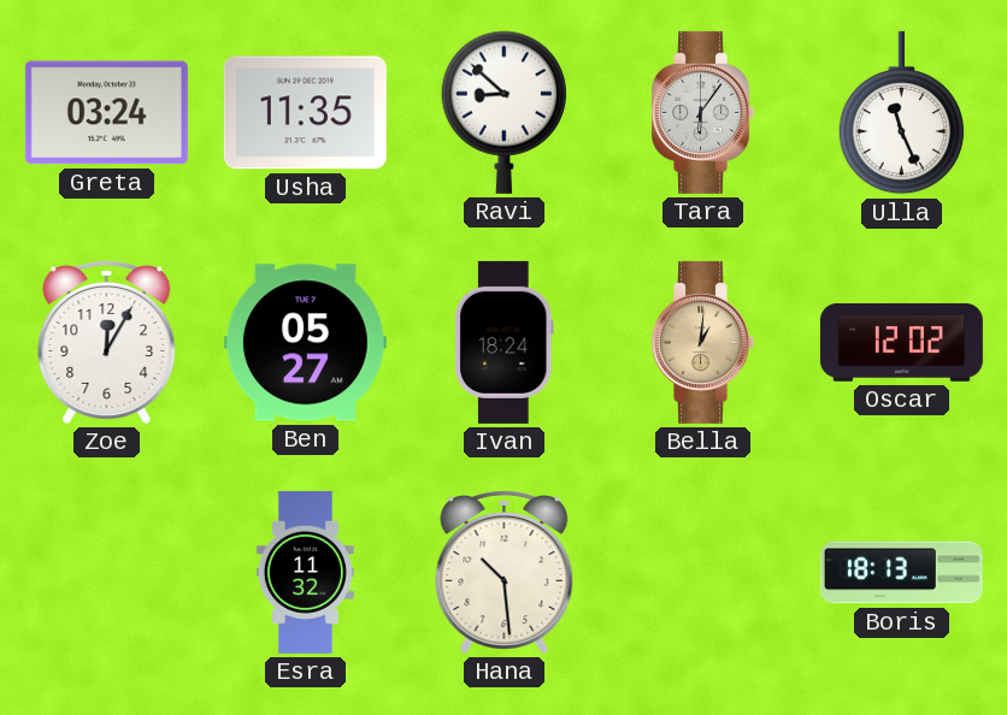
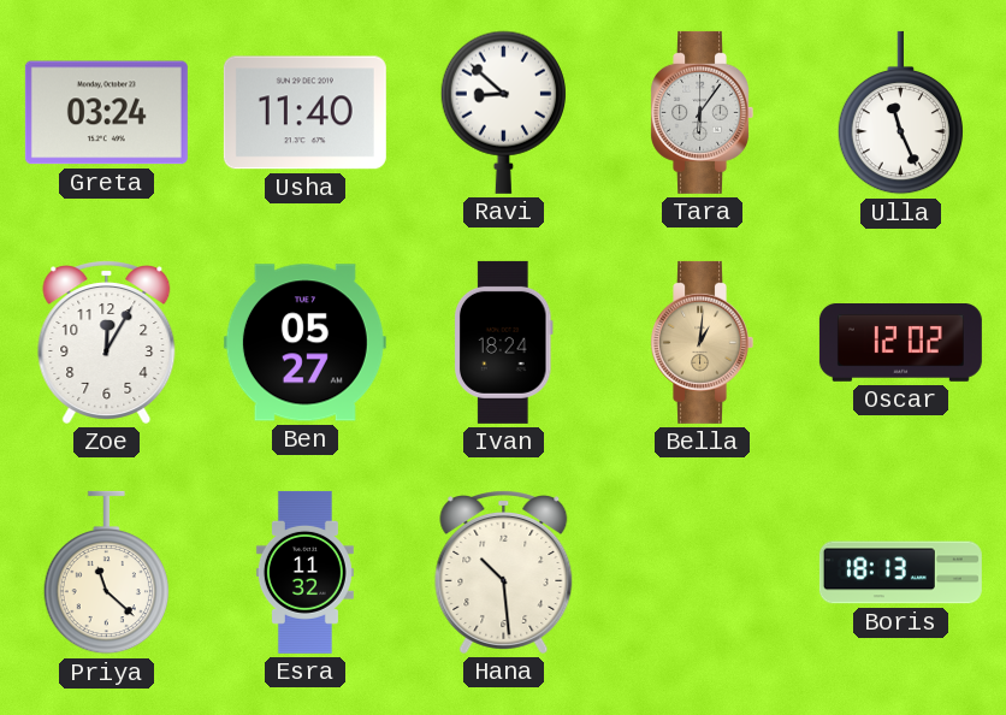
Usha: 11:35 -> 11:40 (304, 113)
Priya: none -> 11:22 (106, 573)
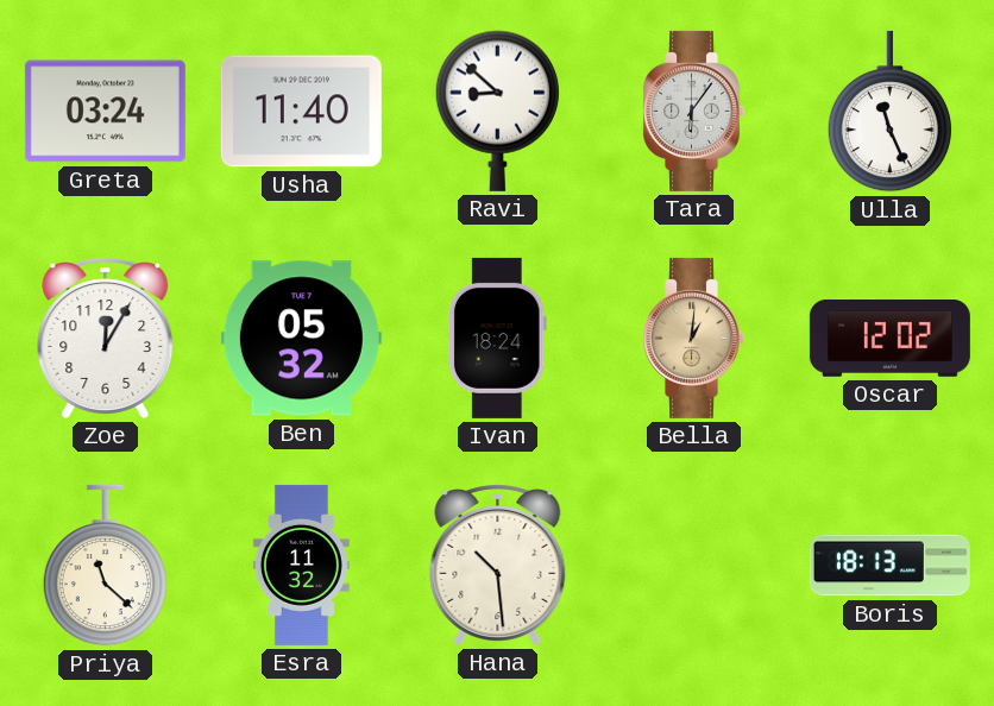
Ben: 05:27 -> 05:32 (301, 339)
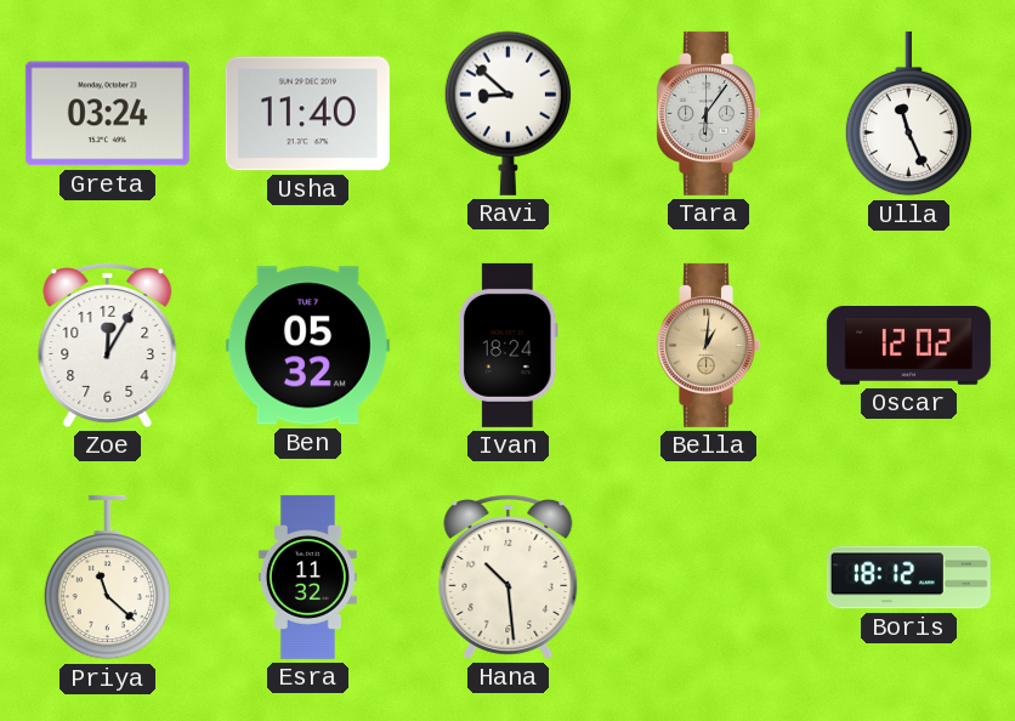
Boris: 18:13 -> 18:12 (908, 578)
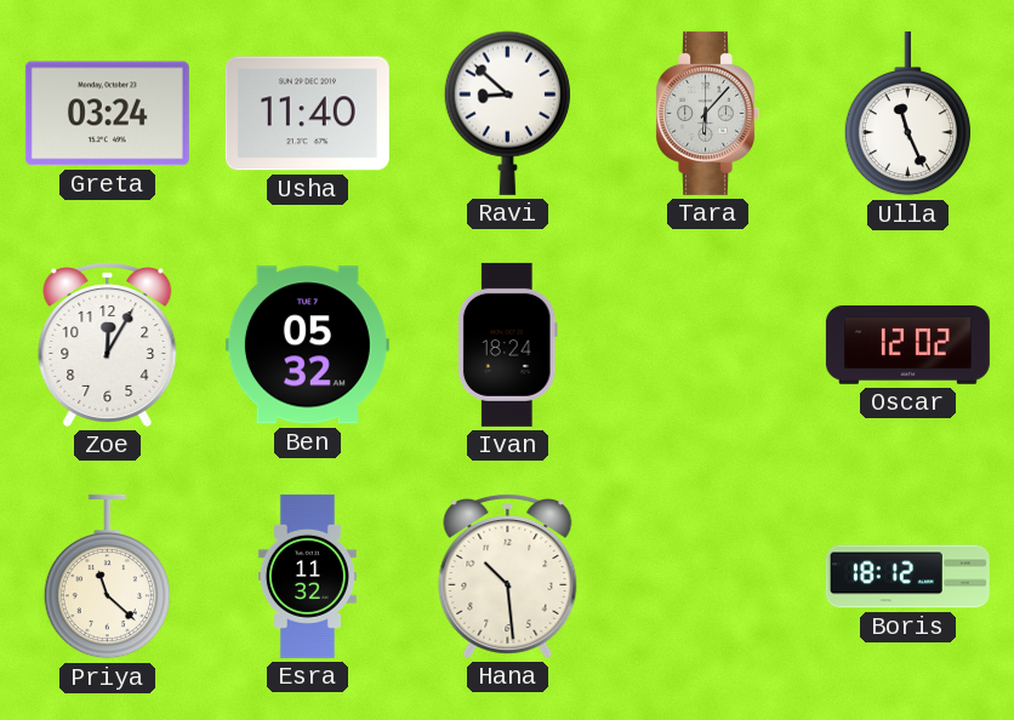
Tara: 6:06 -> 6:07 (707, 113)
Bella: 1:01 -> none (708, 345)
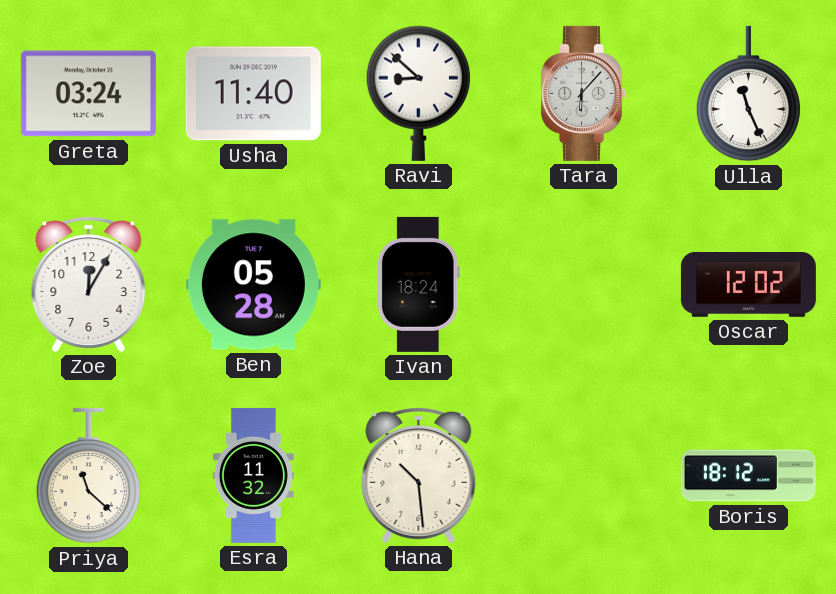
Ben: 05:32 -> 05:28 (253, 285)
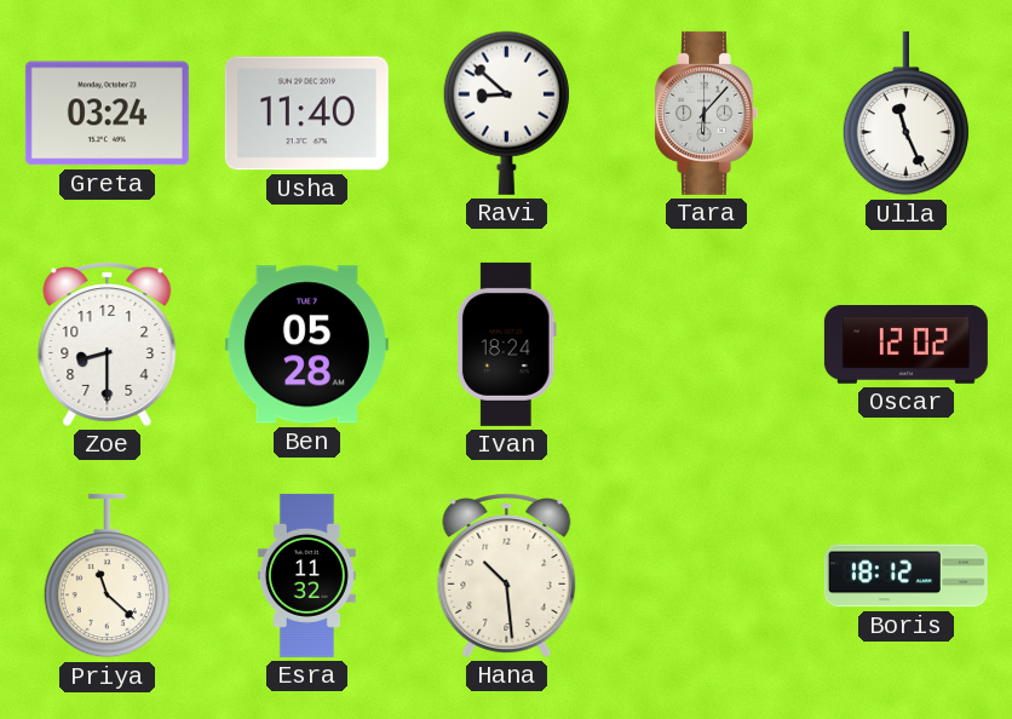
Zoe: 12:05 -> 8:30 (108, 344)
